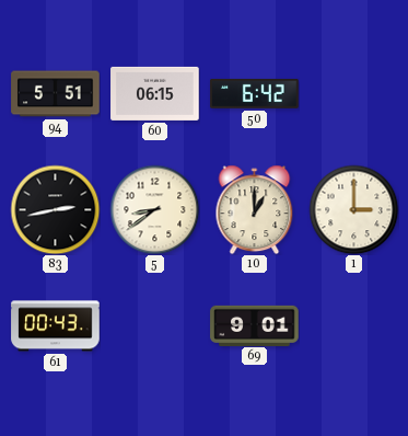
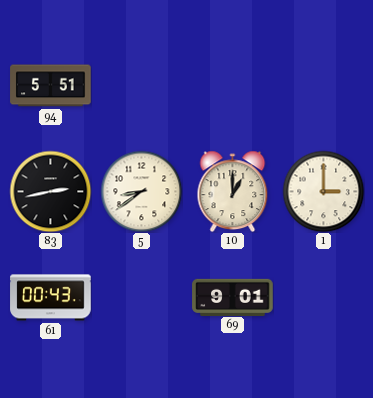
60: 06:15 -> none (155, 93)
50: 6:42 -> none (255, 94)
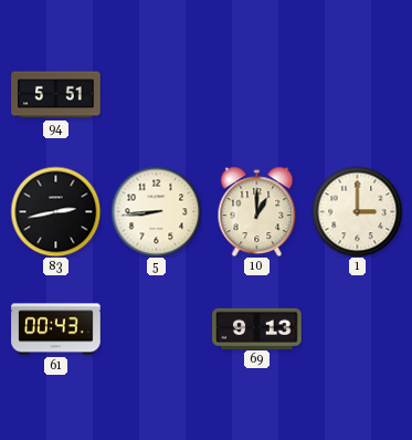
5: 8:39 -> 8:44 (156, 211)
69: 9:01 -> 9:13 (257, 328)
